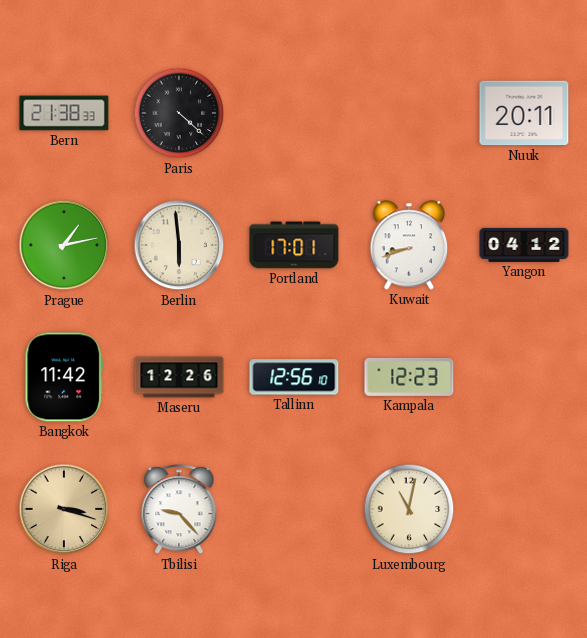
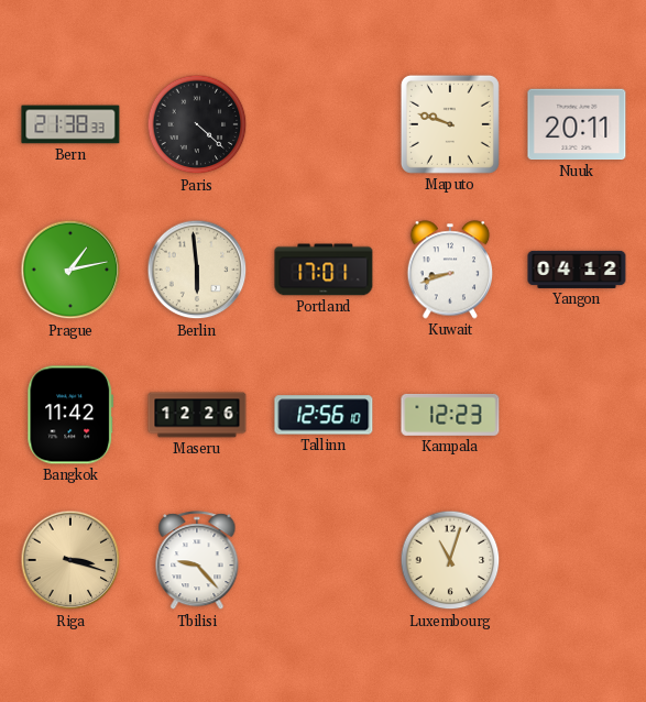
Maputo: none -> 9:48 (450, 124)
Luxembourg: 11:02 -> 11:03 (450, 560)
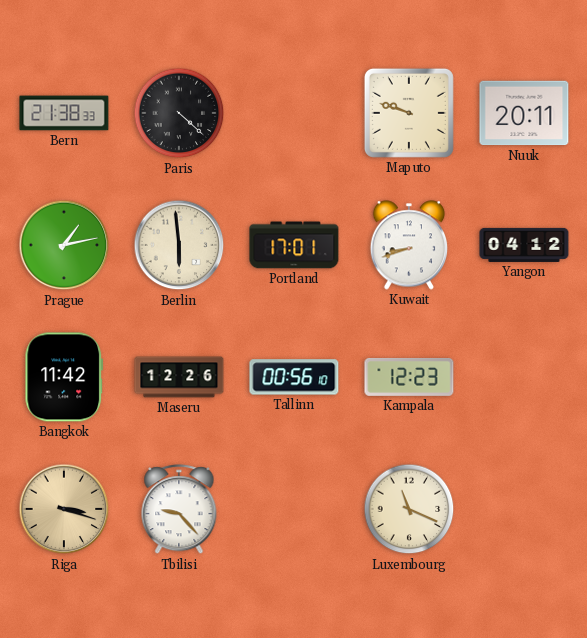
Tallinn: 12:56 -> 00:56 (294, 377)
Luxembourg: 11:03 -> 11:19 (409, 509)
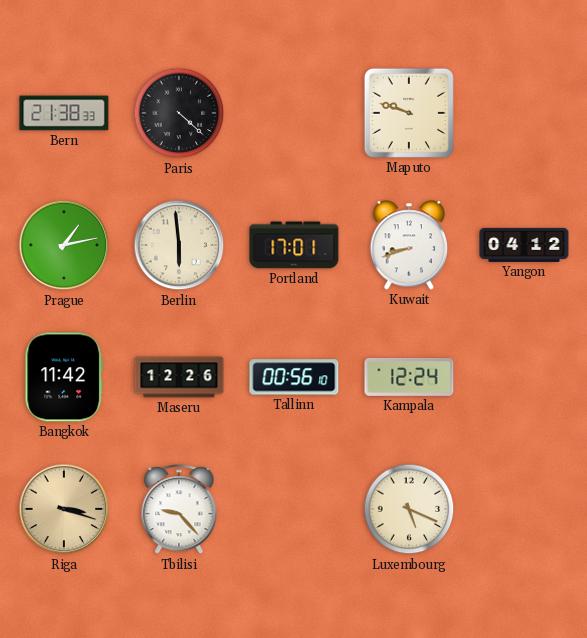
Nuuk: 20:11 -> none (524, 113)
Kampala: 12:23 -> 12:24 (409, 377)
Luxembourg: 11:19 -> 5:19 (409, 509)
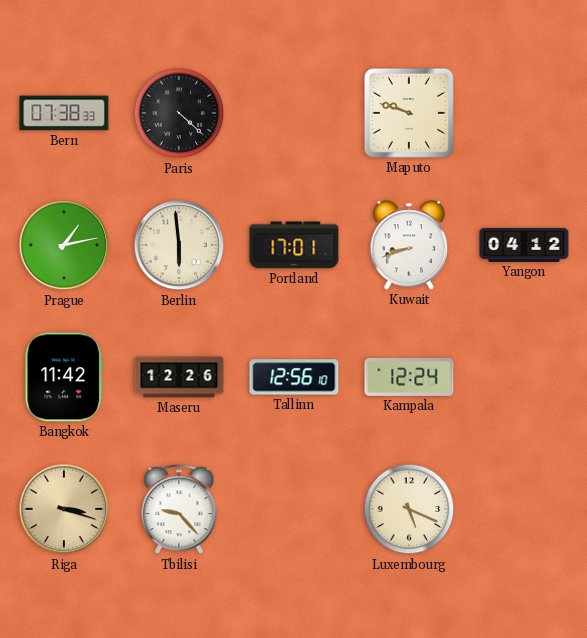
Bern: 21:38 -> 07:38 (64, 113)
Tallinn: 00:56 -> 12:56 (294, 377)
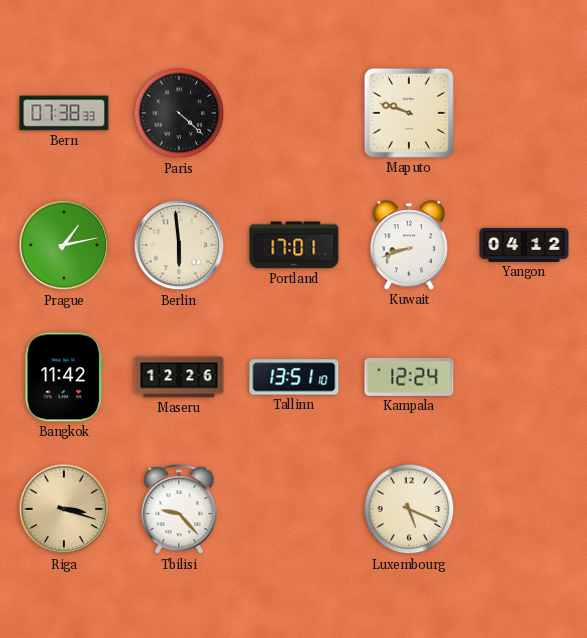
Tallinn: 12:56 -> 13:51 (294, 377)
